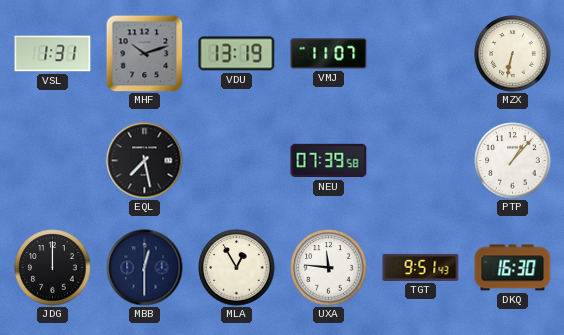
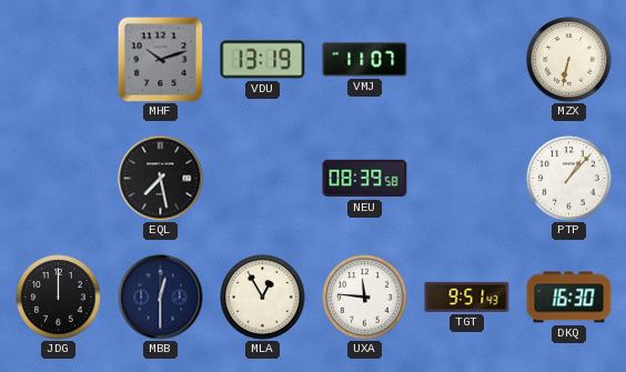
VSL: 1:31 -> none (53, 54)
NEU: 07:39 -> 08:39 (365, 179)
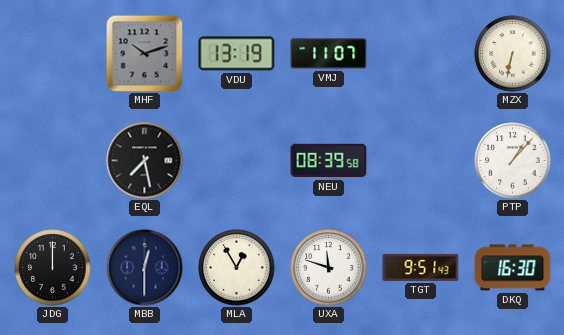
UXA: 11:46 -> 11:48 (329, 268)
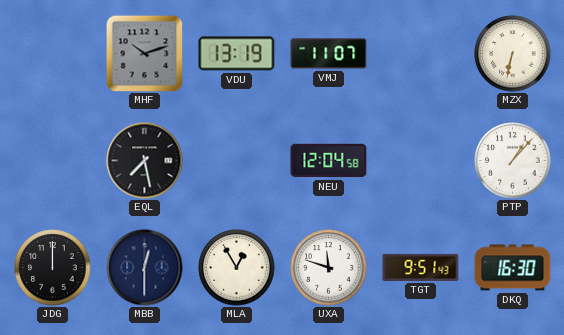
NEU: 08:39 -> 12:04 (329, 161)
